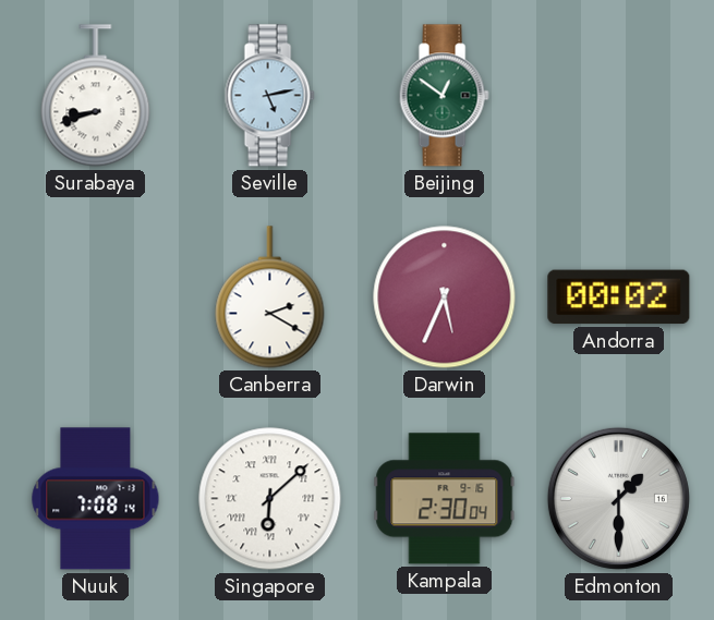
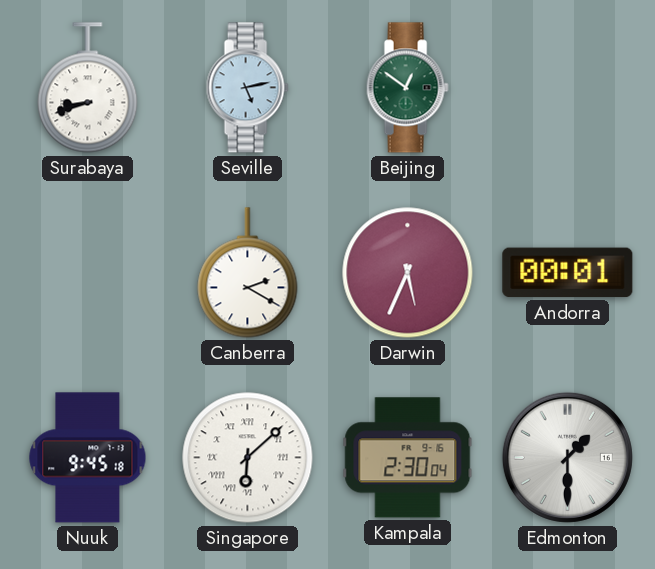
Andorra: 00:02 -> 00:01 (568, 273)
Nuuk: 7:08 -> 9:45 (88, 458)
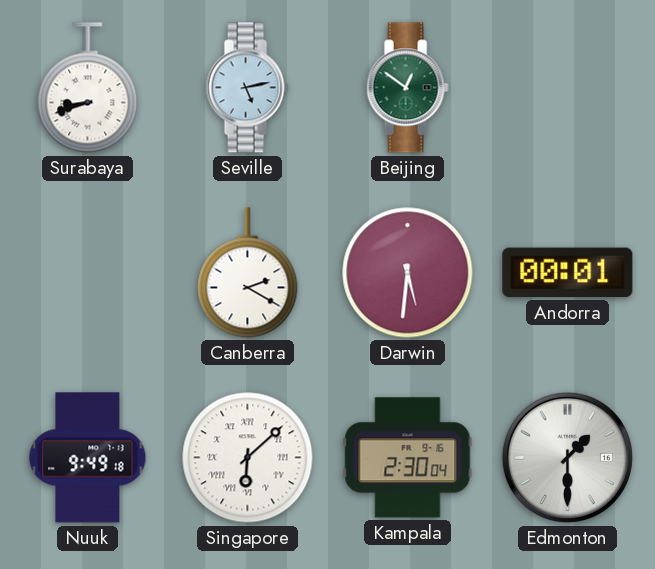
Darwin: 5:34 -> 5:31 (408, 273)
Nuuk: 9:45 -> 9:49 (88, 458)
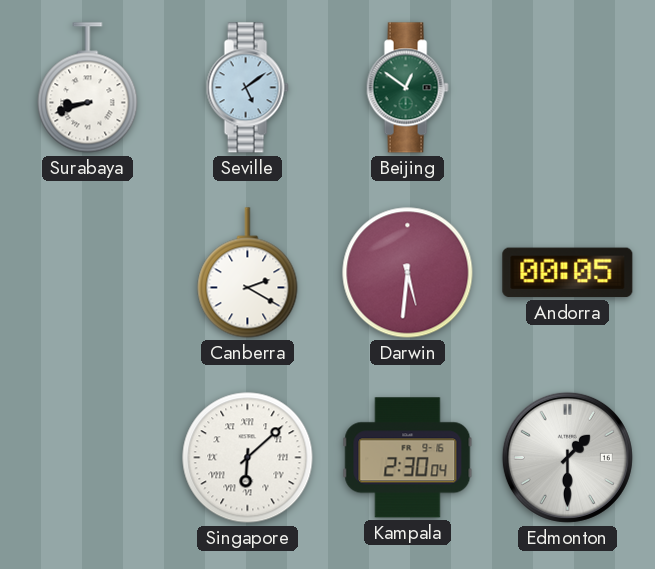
Seville: 5:13 -> 5:09 (247, 88)
Andorra: 00:01 -> 00:05 (568, 273)
Nuuk: 9:49 -> none (88, 458)
